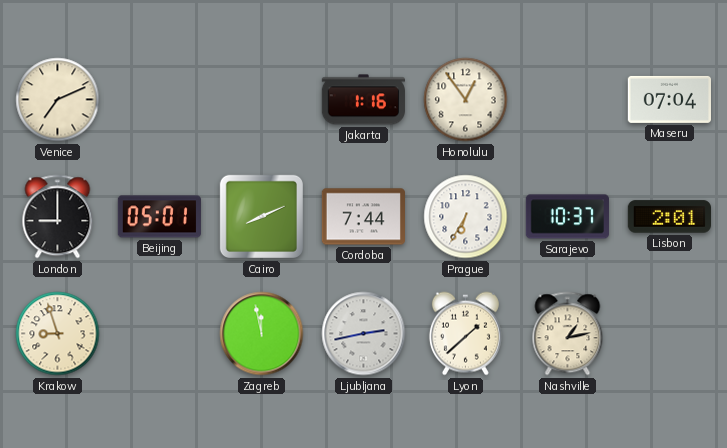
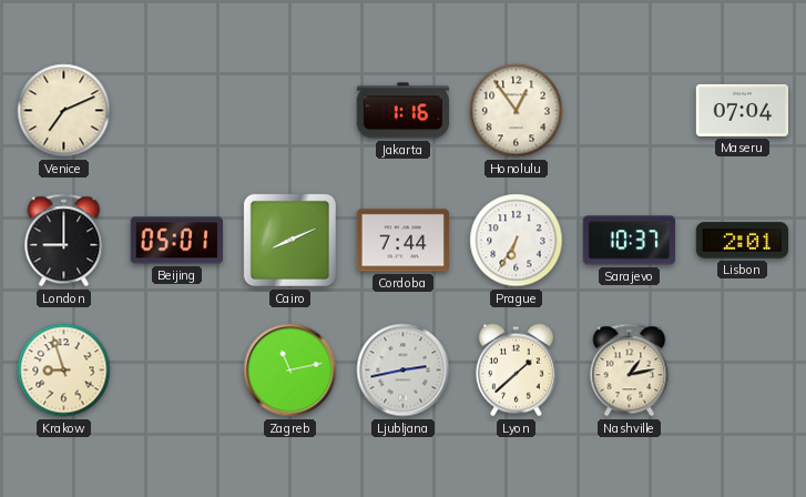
Zagreb: 11:58 -> 11:13 (290, 371)
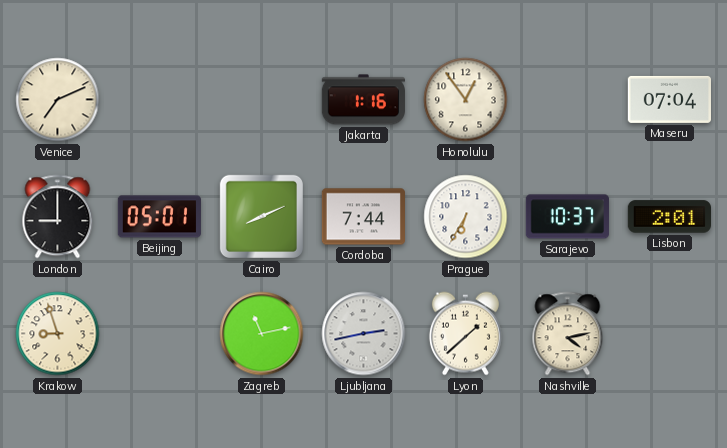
Nashville: 1:13 -> 4:13 (568, 334)
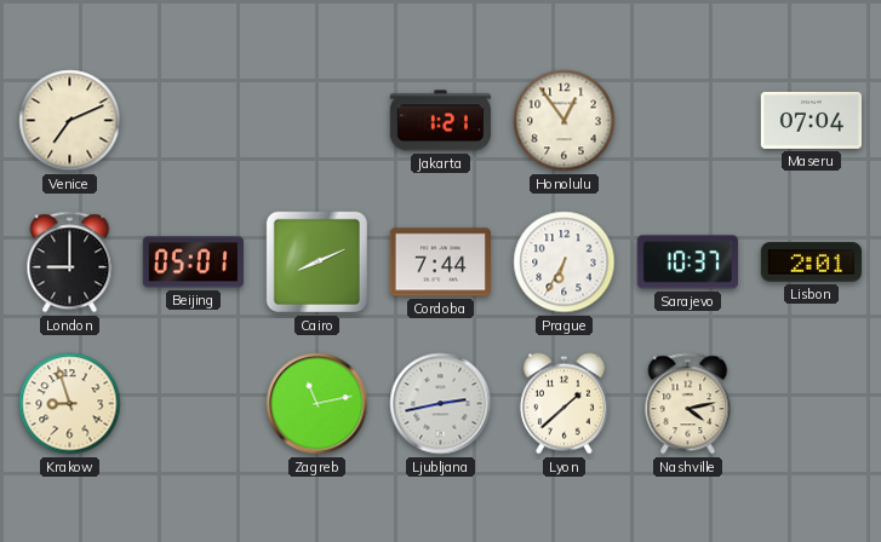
Jakarta: 1:16 -> 1:21 (440, 121)
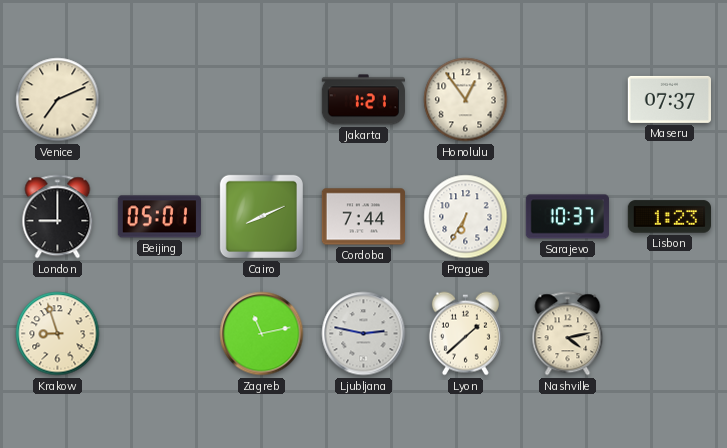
Maseru: 07:04 -> 07:37 (669, 99)
Lisbon: 2:01 -> 1:23 (669, 217)
Ljubljana: 2:43 -> 2:47 (364, 334)
